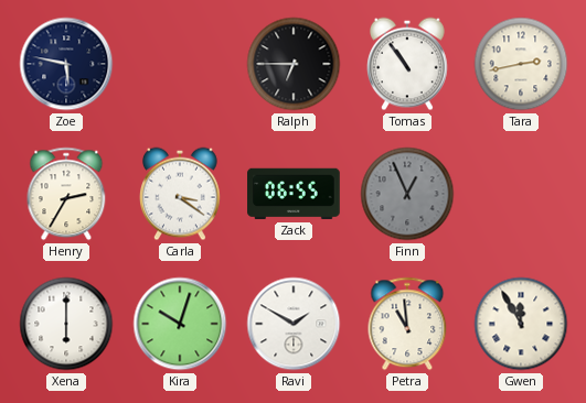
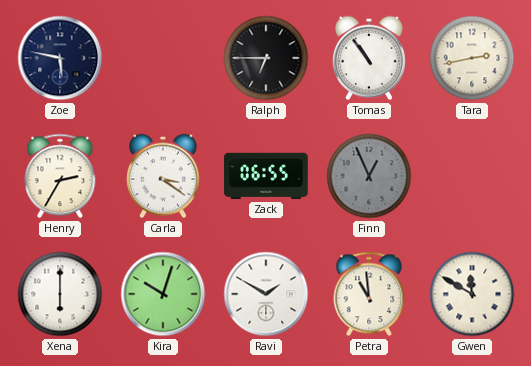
Gwen: 11:55 -> 11:50 (472, 294)
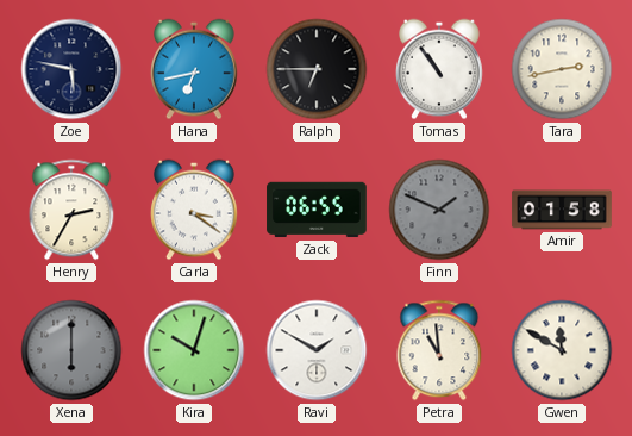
Hana: none -> 6:43 (195, 69)
Finn: 12:56 -> 1:49 (439, 210)
Amir: none -> 01:58 (562, 210)
Xena dial: white -> grey (71, 350)
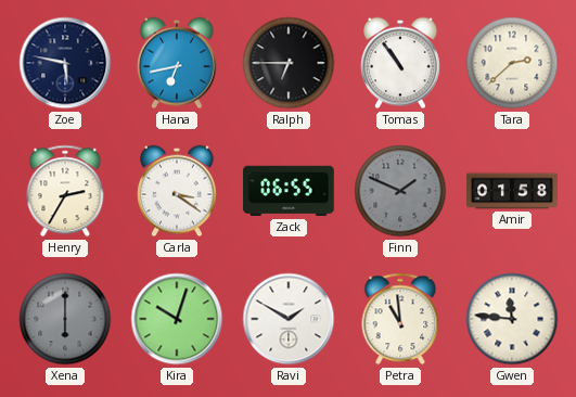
Tara: 2:43 -> 2:38 (512, 63)
Gwen: 11:50 -> 11:46 (512, 319)
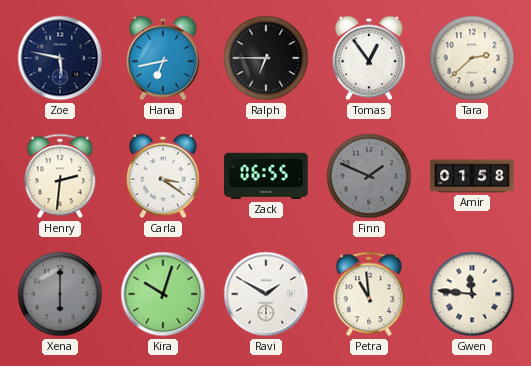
Tomas: 10:54 -> 12:54 (370, 58)
Henry: 2:35 -> 2:31 (60, 176)
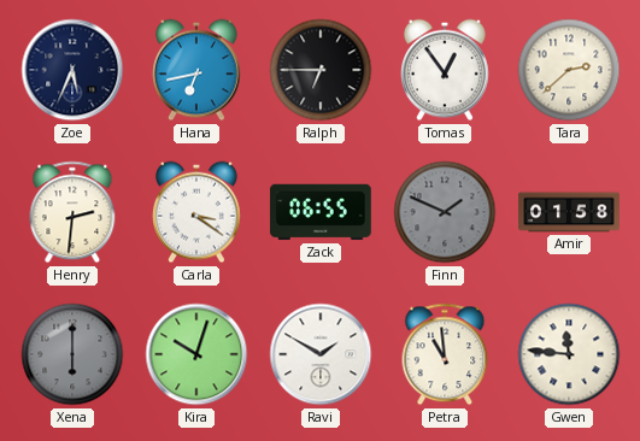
Zoe: 5:47 -> 5:34 (72, 70)
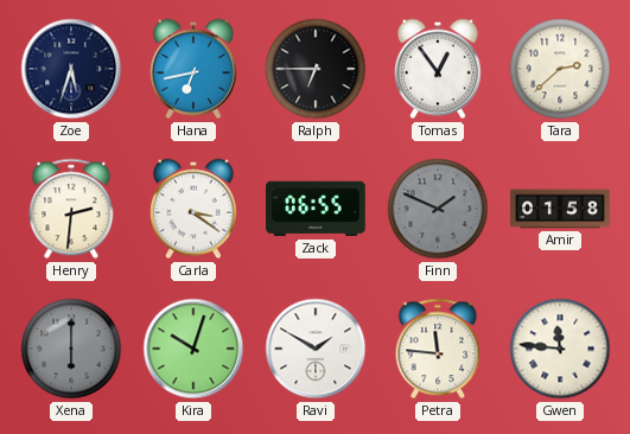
Zoe: 5:34 -> 5:33 (71, 69)
Petra: 10:59 -> 11:46 (438, 349)
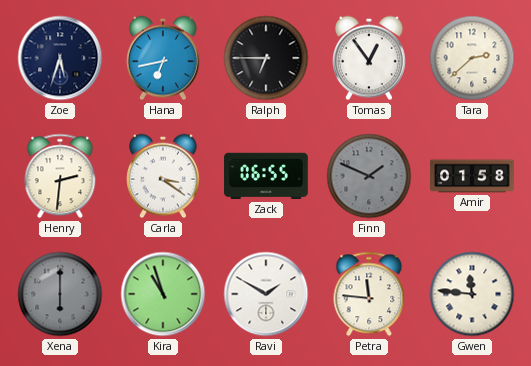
Kira: 10:03 -> 10:57 (163, 294)
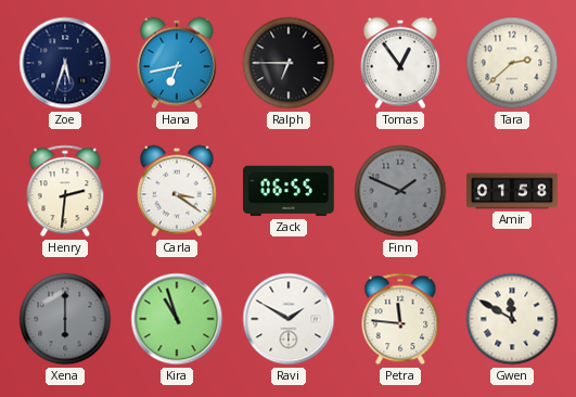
Gwen: 11:46 -> 11:50 (512, 319)
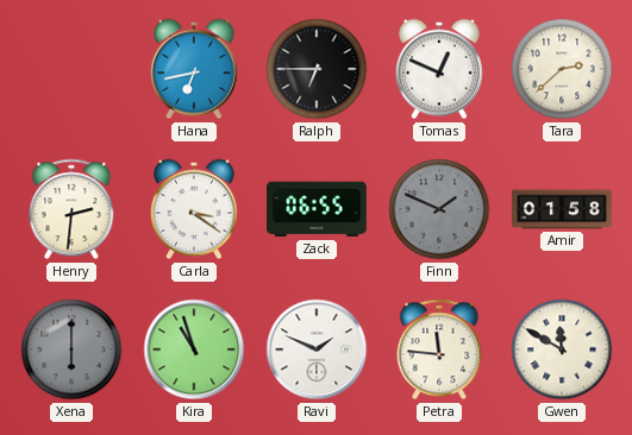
Zoe: 5:33 -> none (65, 63)
Tomas: 12:54 -> 12:49 (440, 69)
Ravi: 1:50 -> 1:49 (317, 349)
